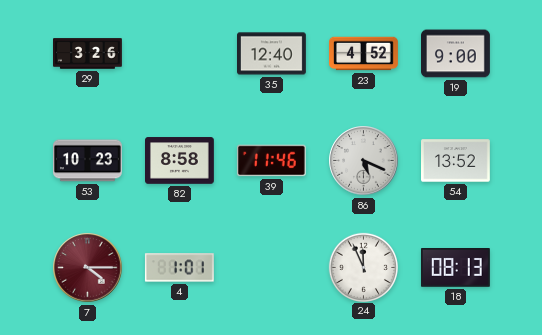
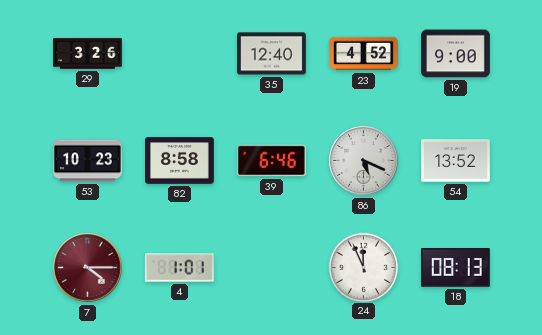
39: 11:46 -> 6:46 (271, 161)
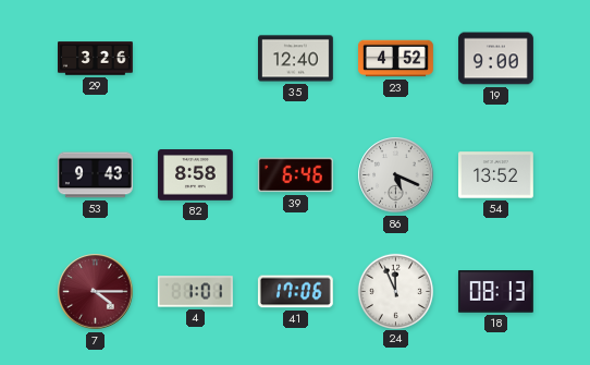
53: 10:23 -> 9:43 (95, 175)
41: none -> 17:06 (295, 292)
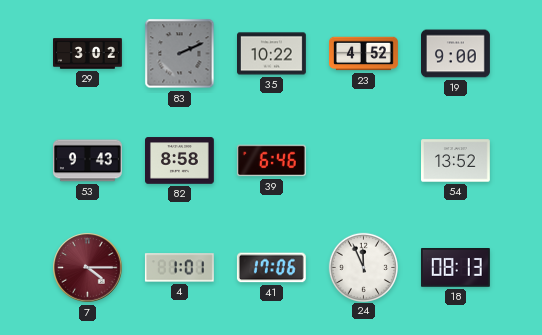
29: 3:26 -> 3:02 (88, 54)
83: none -> 2:11 (180, 54)
35: 12:40 -> 10:22 (272, 54)
86: 5:19 -> none (396, 175)
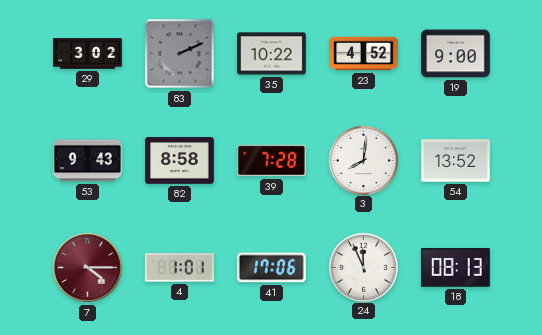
39: 6:46 -> 7:28 (271, 161)
3: none -> 8:01 (363, 160)
